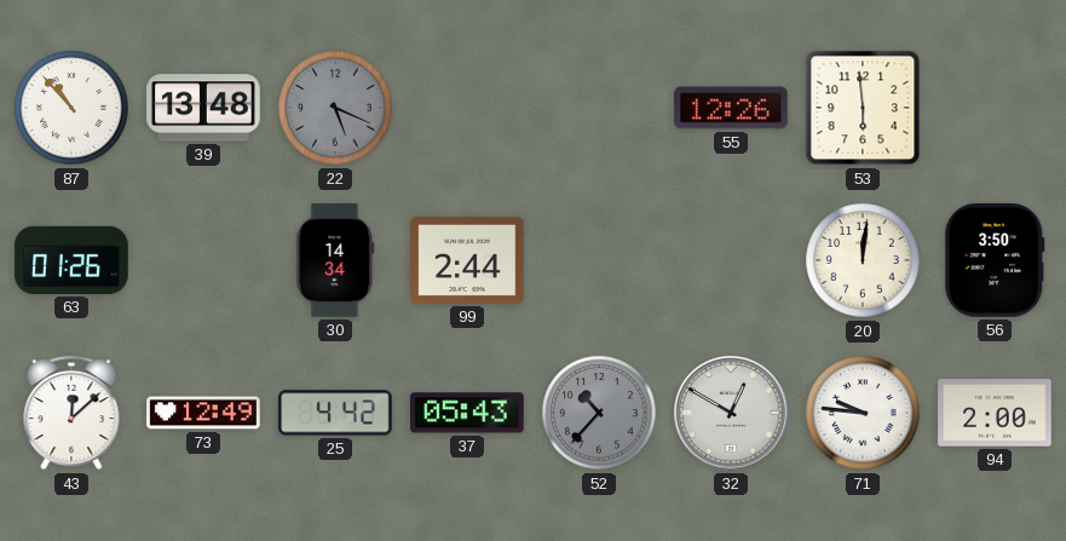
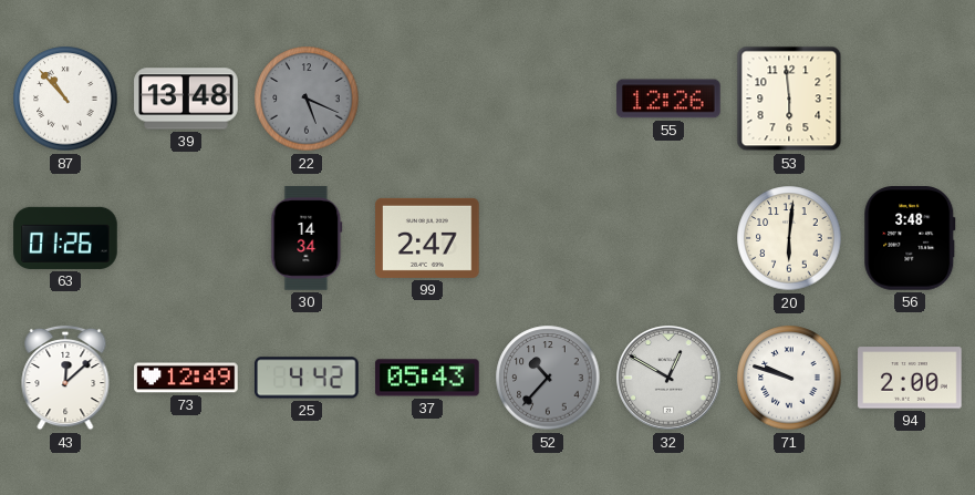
99: 2:44 -> 2:47 (427, 238)
20: 12:01 -> 6:01 (789, 238)
56: 3:50 -> 3:48 (910, 238)
71: 9:46 -> 9:48 (789, 378)
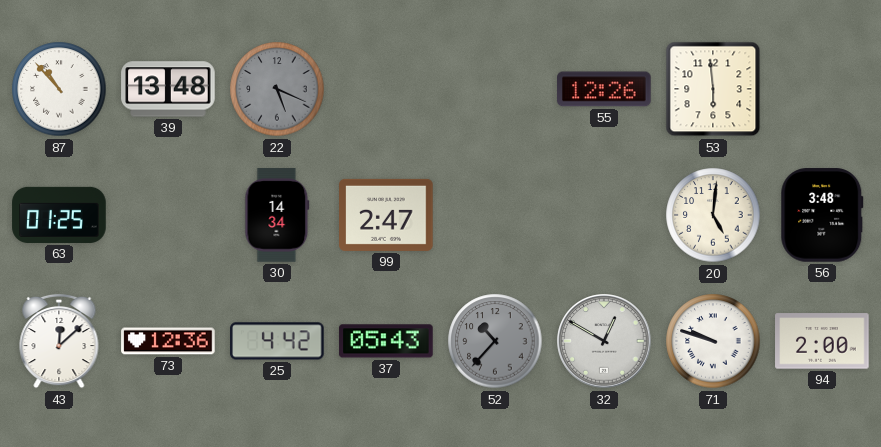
63: 01:26 -> 01:25 (59, 215)
20: 6:01 -> 5:01 (713, 215)
73: 12:49 -> 12:36 (168, 341)
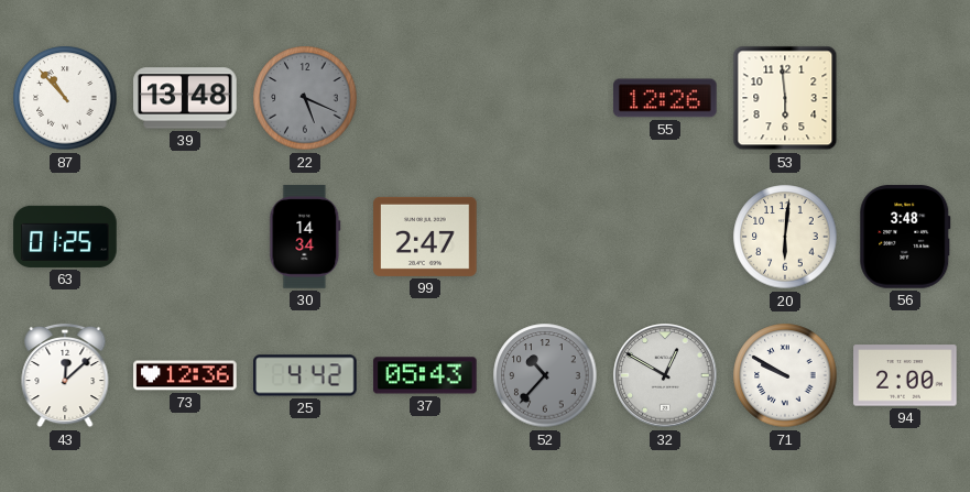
20: 5:01 -> 6:01 (785, 237)
71: 9:48 -> 9:50 (785, 375)
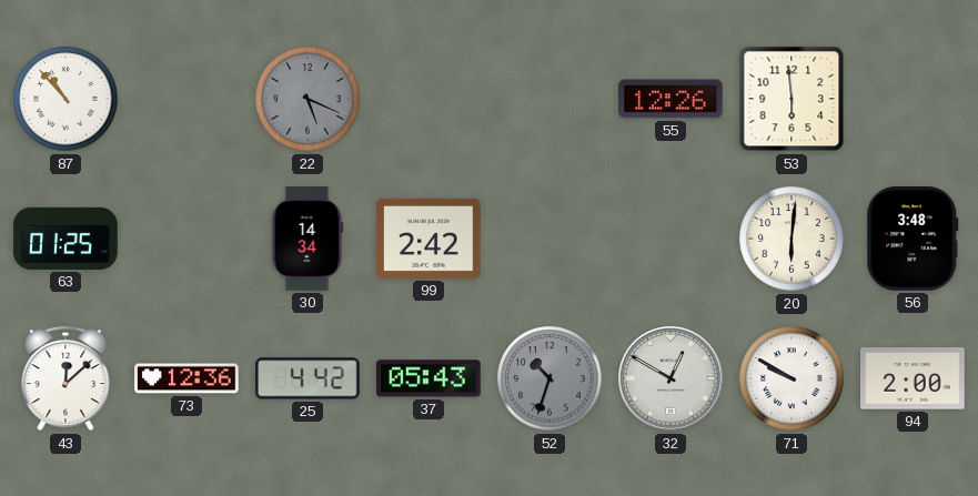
39: 13:48 -> none (185, 98)
99: 2:47 -> 2:42 (428, 239)
52: 10:37 -> 10:33 (550, 378)
